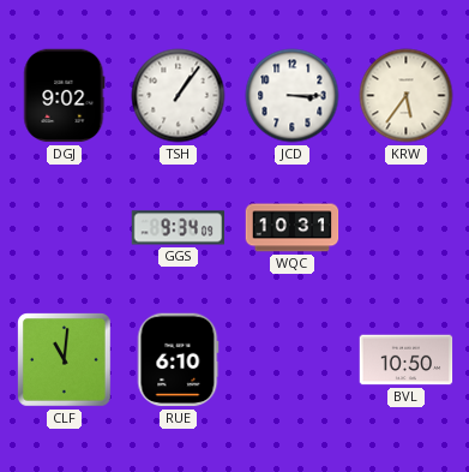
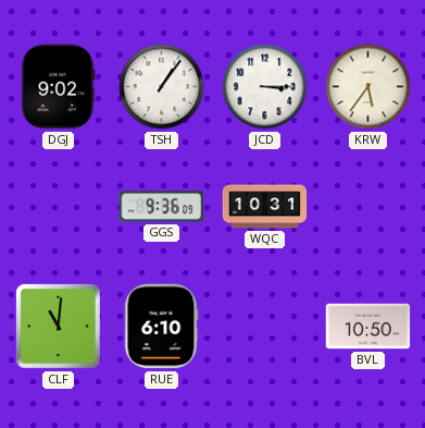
GGS: 9:34 -> 9:36 (162, 207)
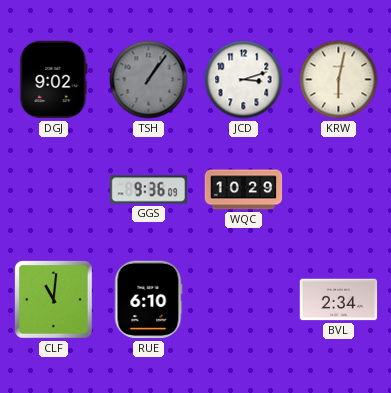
TSH dial: white -> grey (149, 80)
JCD: 3:15 -> 3:12 (244, 80)
KRW: 5:36 -> 6:02 (339, 80)
WQC: 10:31 -> 10:29 (244, 190)
BVL: 10:50 -> 2:34 (339, 300)
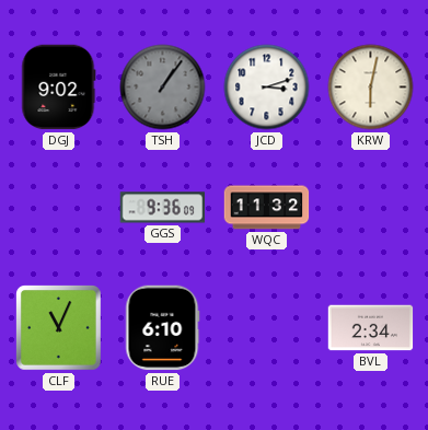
WQC: 10:29 -> 11:32 (267, 208)
CLF: 11:01 -> 11:04 (59, 328)
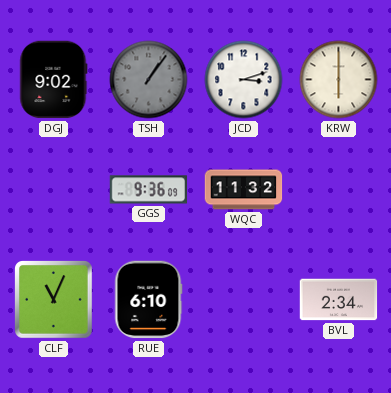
KRW: 6:02 -> 6:00 (339, 80)
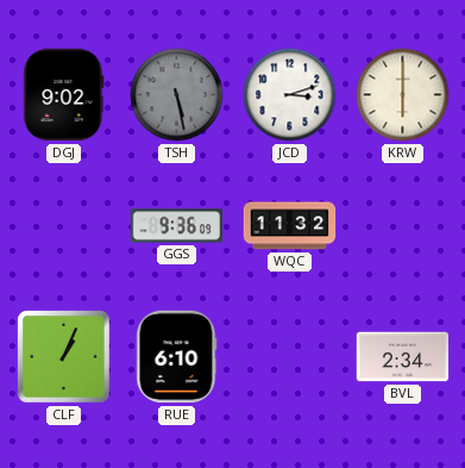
TSH: 1:06 -> 5:28 (177, 95)
CLF: 11:04 -> 1:04 (64, 357)
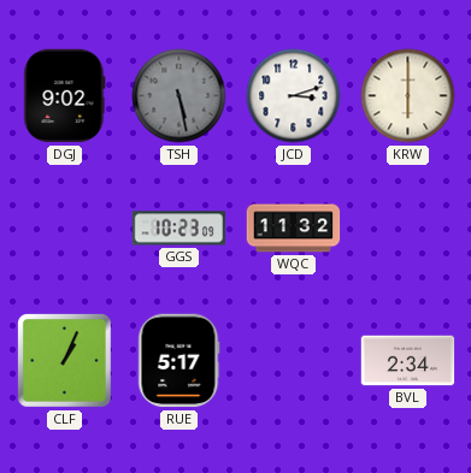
GGS: 9:36 -> 10:23 (179, 229)
RUE: 6:10 -> 5:17 (178, 361)
